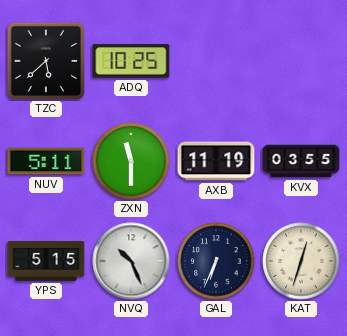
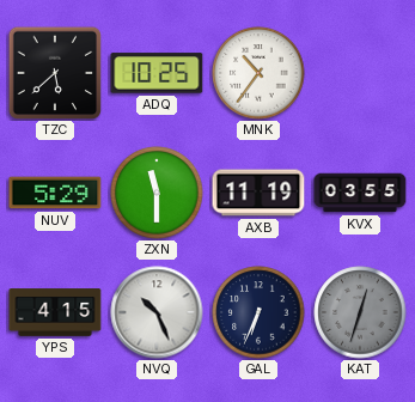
MNK: none -> 10:36 (258, 73)
NUV: 5:11 -> 5:29 (55, 193)
YPS: 5:15 -> 4:15 (55, 312)
KAT dial: cream -> grey (360, 312)
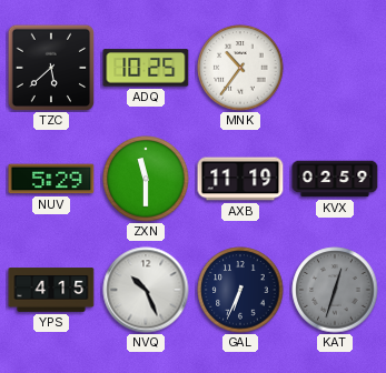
KVX: 03:55 -> 02:59 (335, 179)
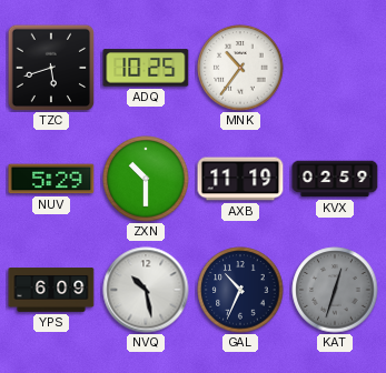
TZC: 5:38 -> 5:42 (51, 68)
ZXN: 11:30 -> 10:30 (146, 179)
YPS: 4:15 -> 6:09 (51, 290)
NVQ: 10:26 -> 10:28 (146, 290)
GAL: 6:34 -> 10:34 (240, 290)
